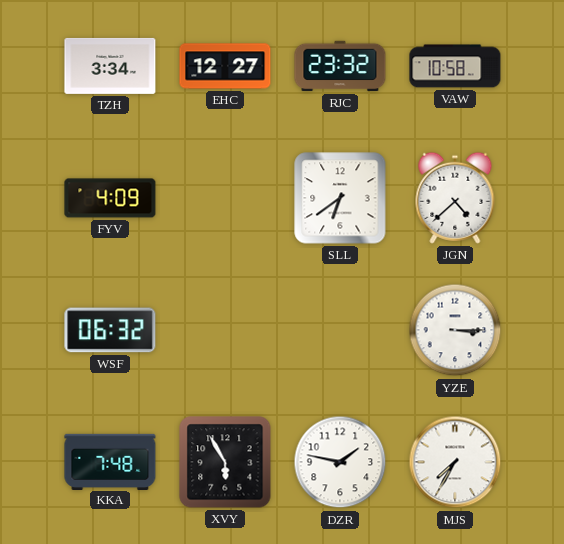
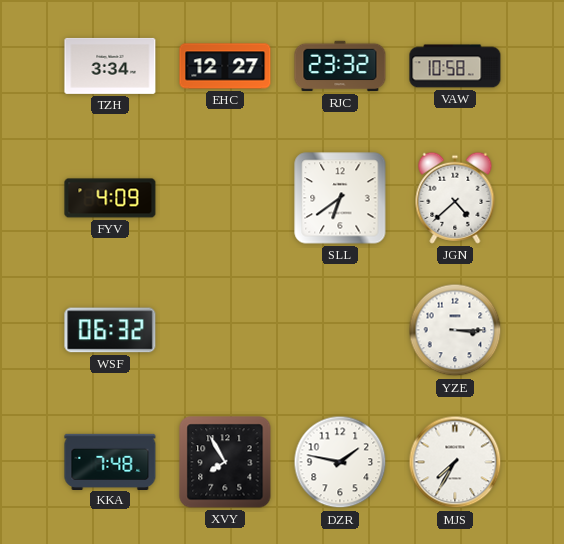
XVY: 5:55 -> 7:55 (225, 462)
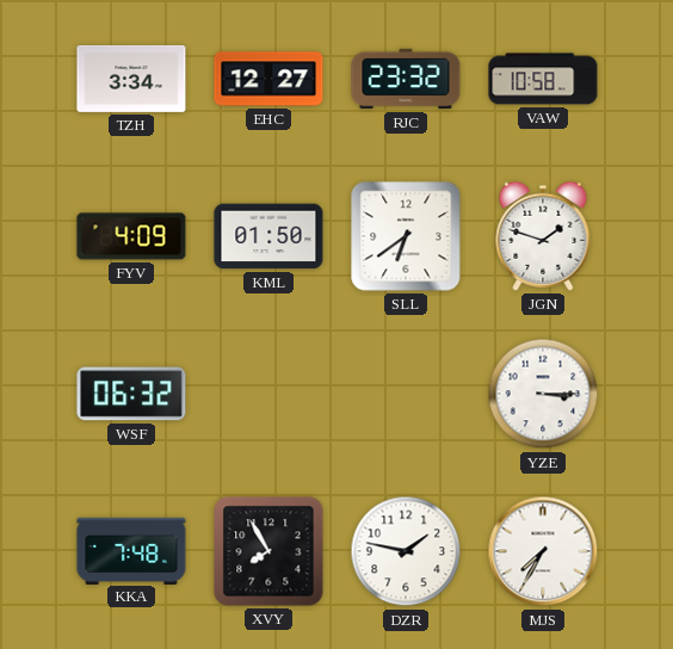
KML: none -> 01:50 (268, 236)
JGN: 4:38 -> 1:48 (543, 236)
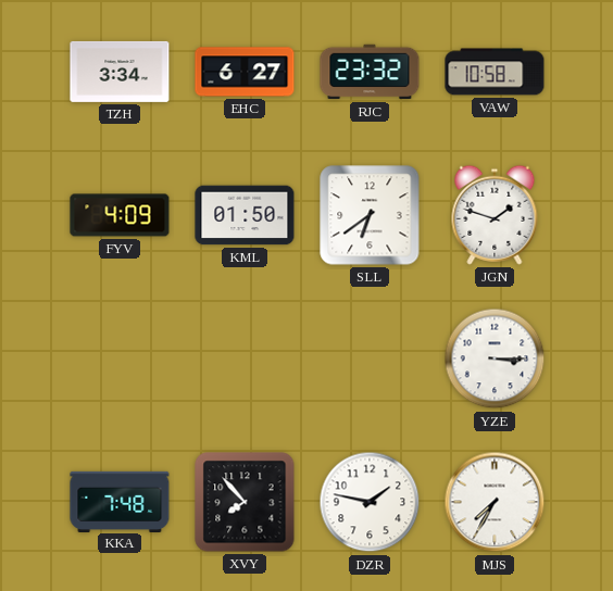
EHC: 12:27 -> 6:27 (245, 72)
WSF: 06:32 -> none (131, 394)
XVY: 7:55 -> 7:53 (245, 502)
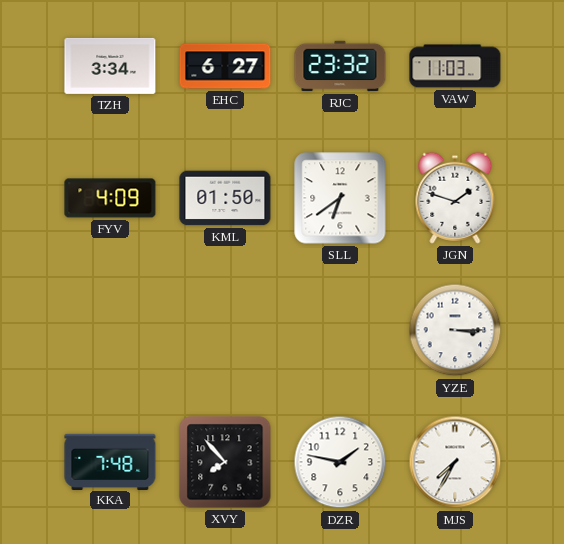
VAW: 10:58 -> 11:03 (455, 66)
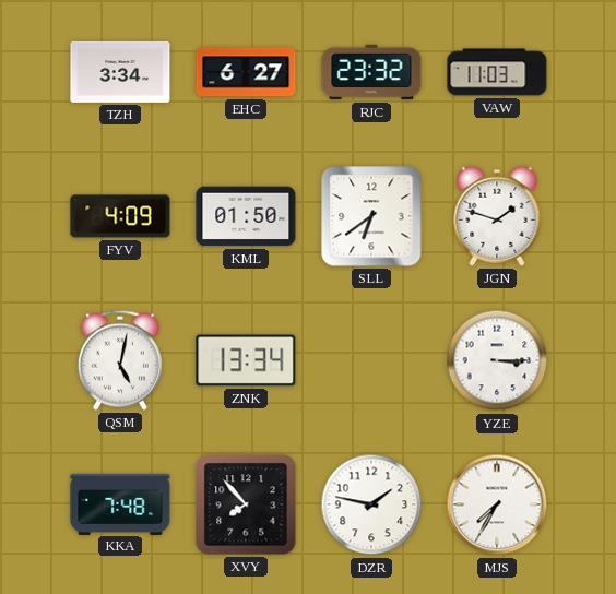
QSM: none -> 5:02 (120, 360)
ZNK: none -> 13:34 (246, 360)
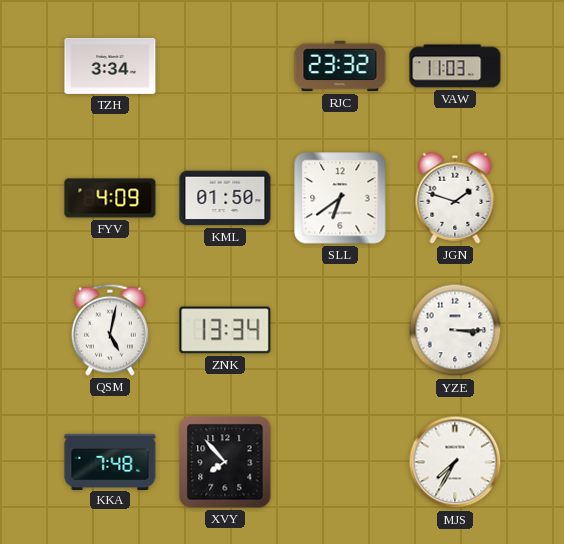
EHC: 6:27 -> none (246, 72)
DZR: 1:47 -> none (371, 504)
